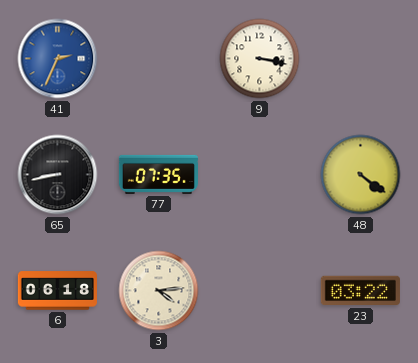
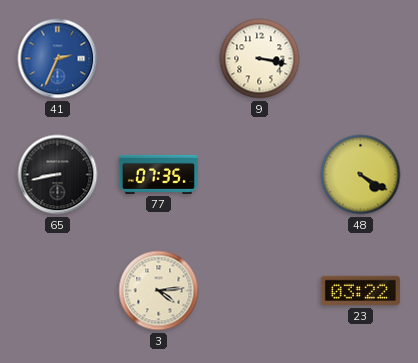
48: 4:21 -> 4:20 (361, 175)
6: 06:18 -> none (57, 291)
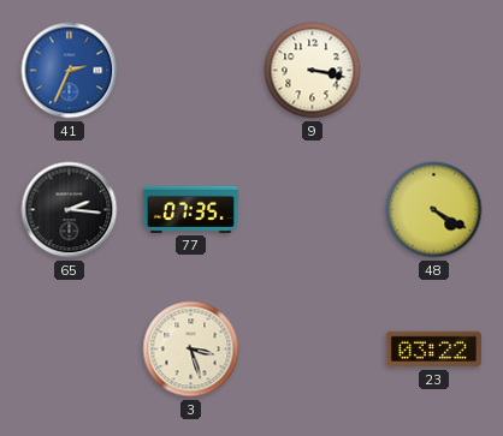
65: 8:43 -> 2:16 (70, 210)
3: 4:14 -> 3:27 (191, 350)
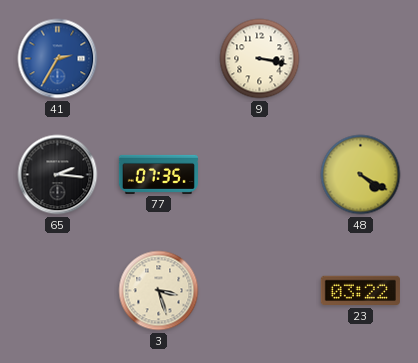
41: 2:34 -> 2:35 (58, 59)
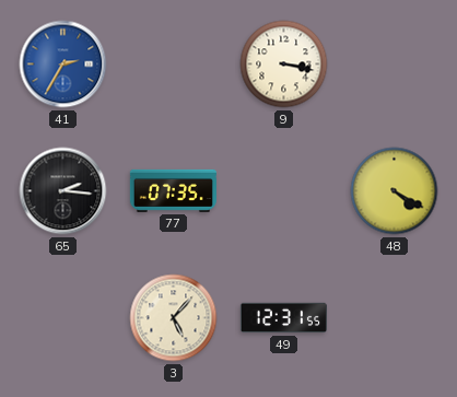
3: 3:27 -> 5:07 (174, 318)
49: none -> 12:31 (283, 318)
23: 03:22 -> none (360, 291)
